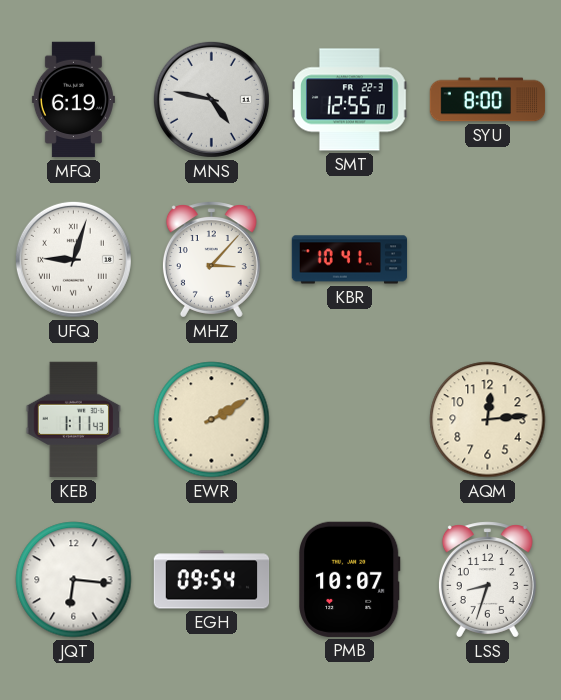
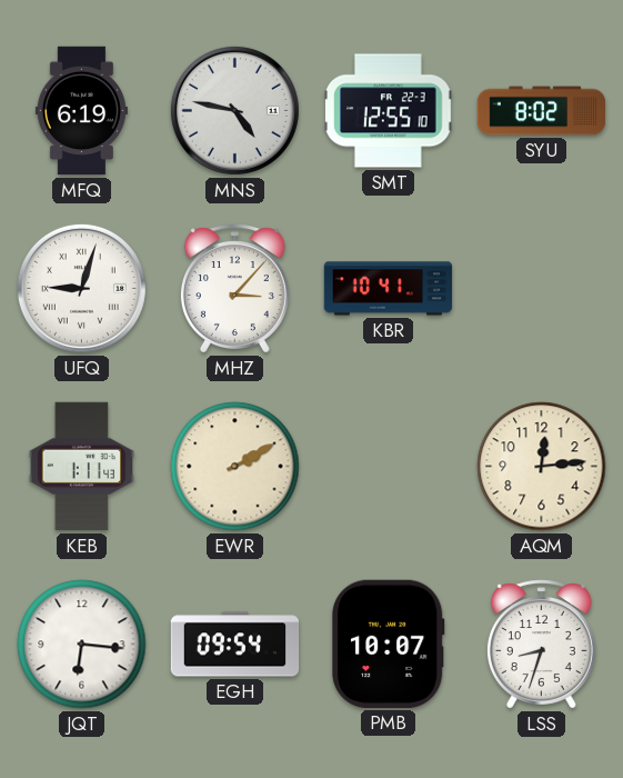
SYU: 8:00 -> 8:02 (542, 111)
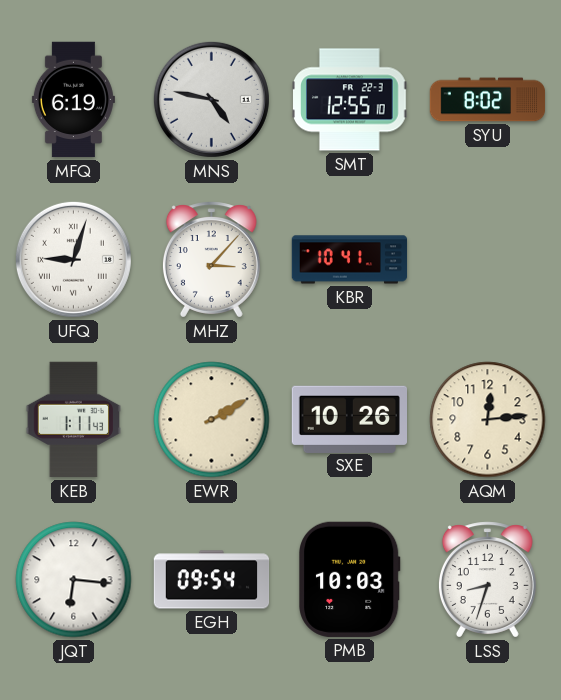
SXE: none -> 10:26 (349, 419)
PMB: 10:07 -> 10:03 (350, 579)
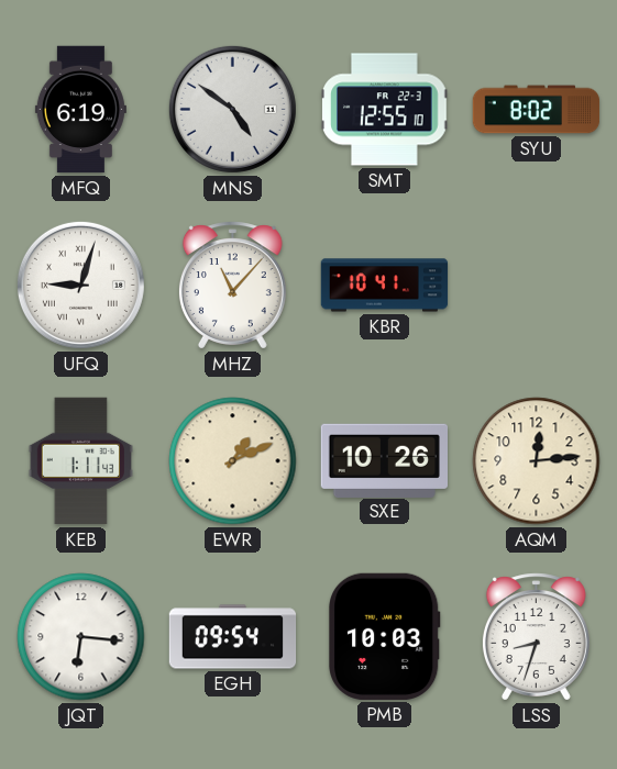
MNS: 4:47 -> 4:51 (232, 109)
MHZ: 3:07 -> 11:07 (232, 286)
EWR: 2:10 -> 1:11 (233, 461)
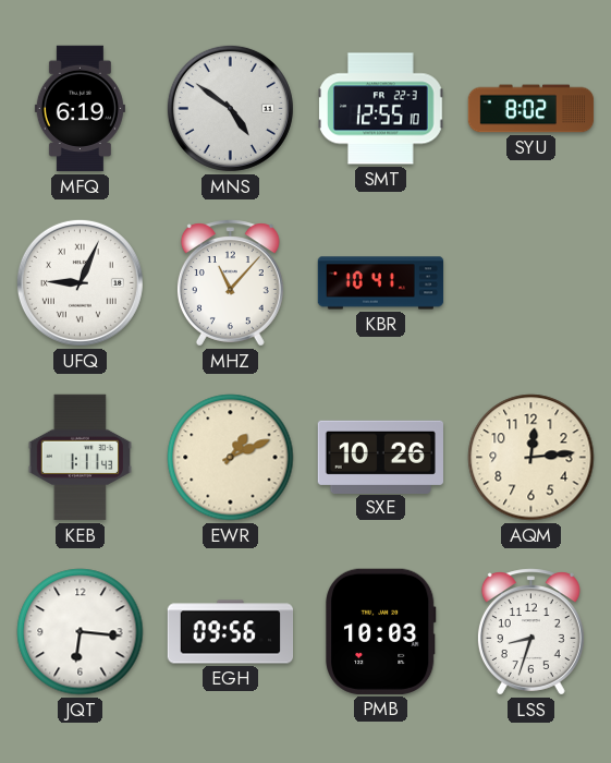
UFQ: 9:03 -> 9:04 (80, 282)
EGH: 09:54 -> 09:56 (231, 632)
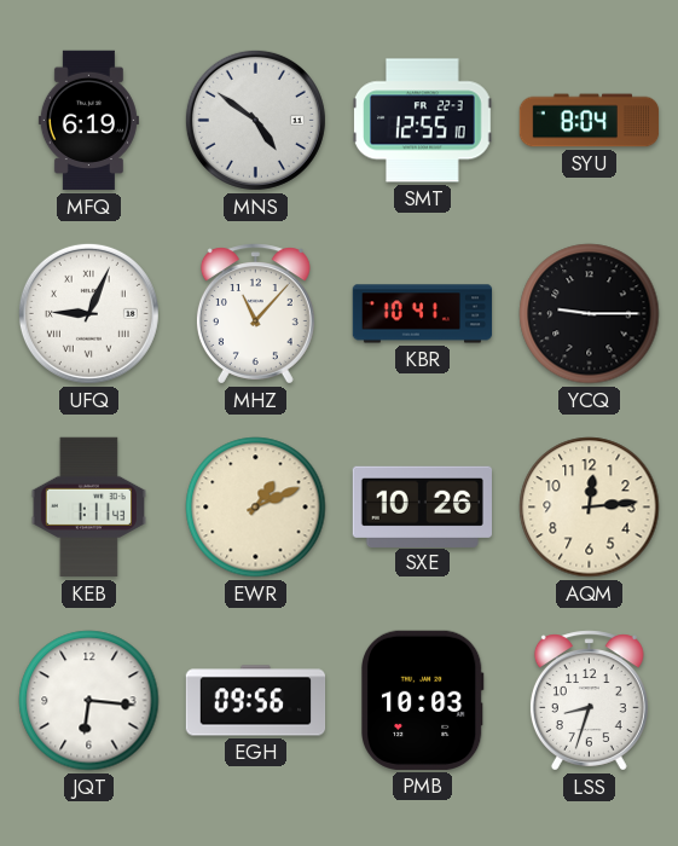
SYU: 8:02 -> 8:04 (590, 121)
YCQ: none -> 9:15 (590, 314)
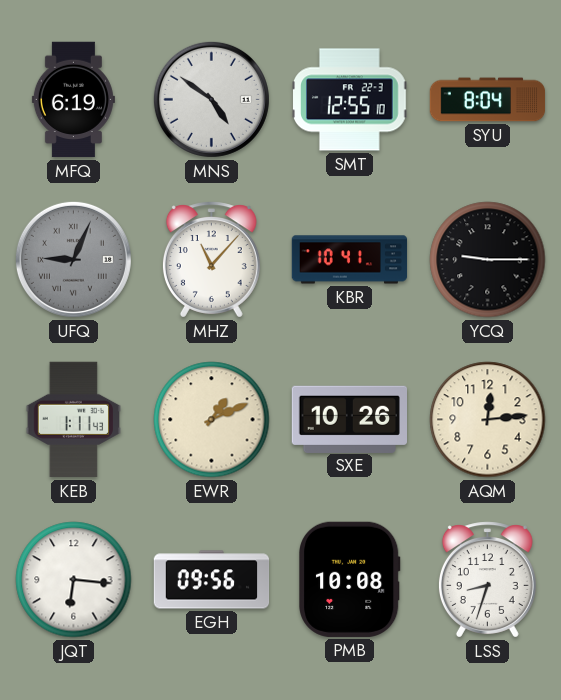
UFQ dial: white -> grey (73, 259)
PMB: 10:03 -> 10:08 (350, 579)
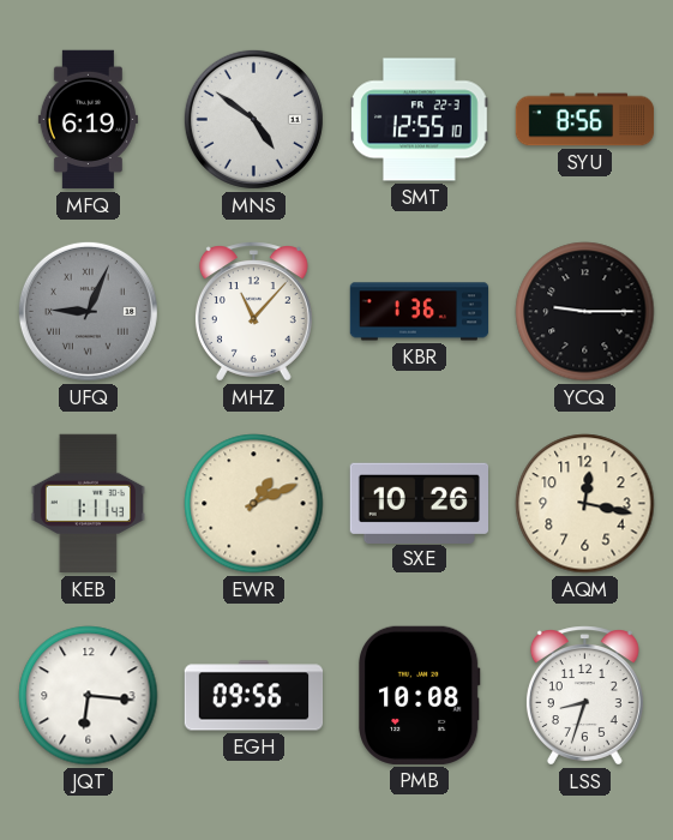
SYU: 8:04 -> 8:56 (585, 120)
KBR: 10:41 -> 1:36 (420, 312)
AQM: 12:14 -> 12:17 (585, 504)
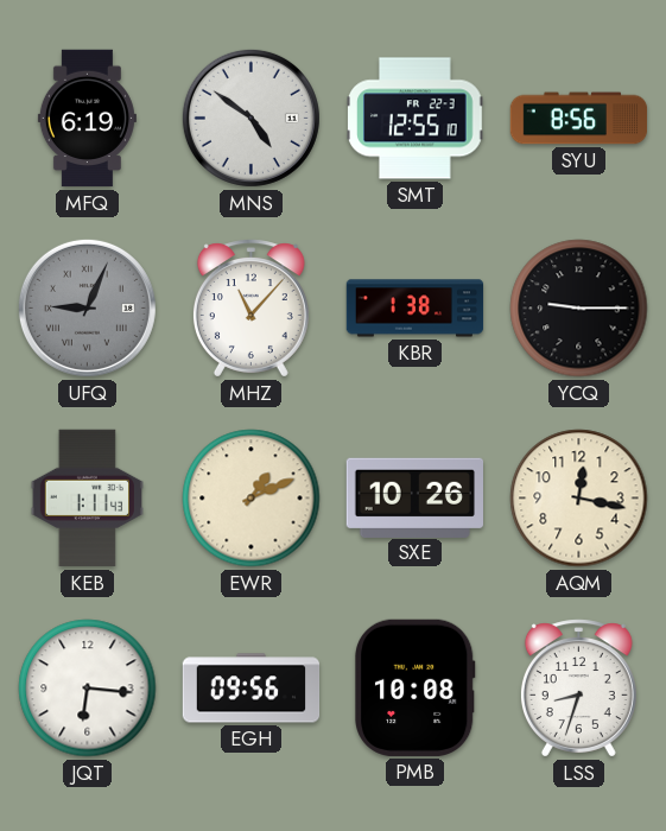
KBR: 1:36 -> 1:38 (416, 309)
